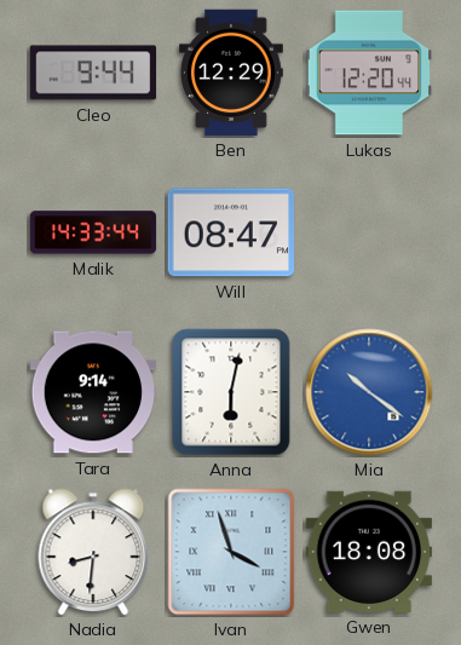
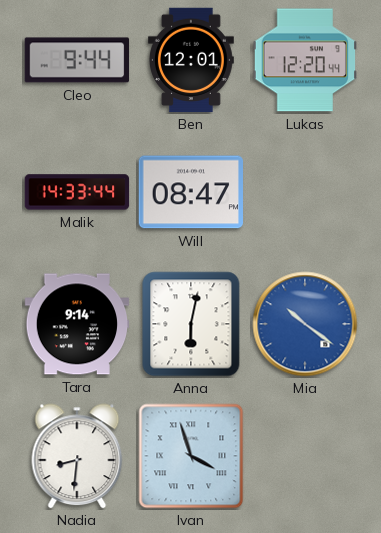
Ben: 12:29 -> 12:01 (191, 60)
Gwen: 18:08 -> none (369, 552)
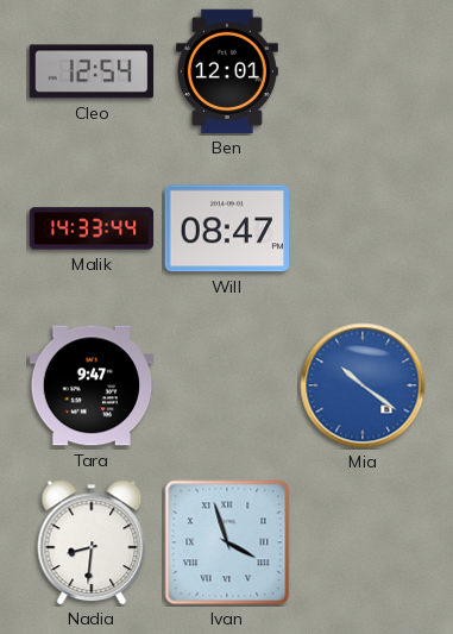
Cleo: 9:44 -> 12:54 (92, 71)
Lukas: 12:20 -> none (305, 60)
Tara: 9:14 -> 9:47 (92, 385)
Anna: 6:02 -> none (191, 324)
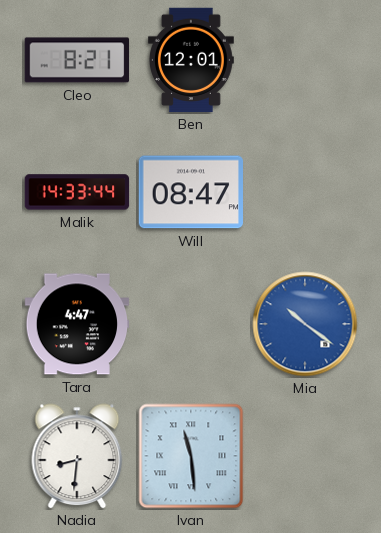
Cleo: 12:54 -> 8:21 (77, 60)
Tara: 9:47 -> 4:47 (77, 324)
Ivan: 3:57 -> 11:29 (191, 456)
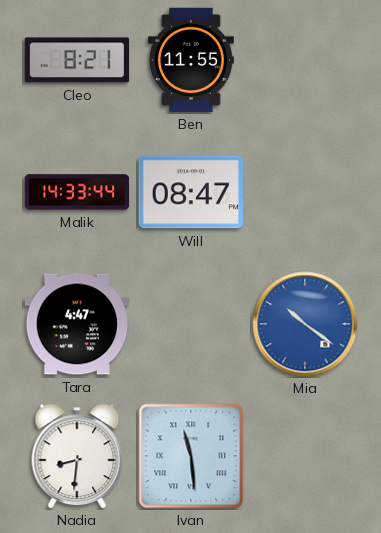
Ben: 12:01 -> 11:55 (191, 60)
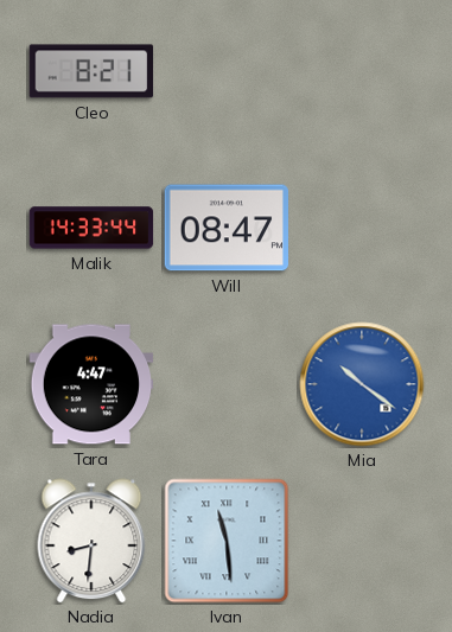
Ben: 11:55 -> none (191, 60)
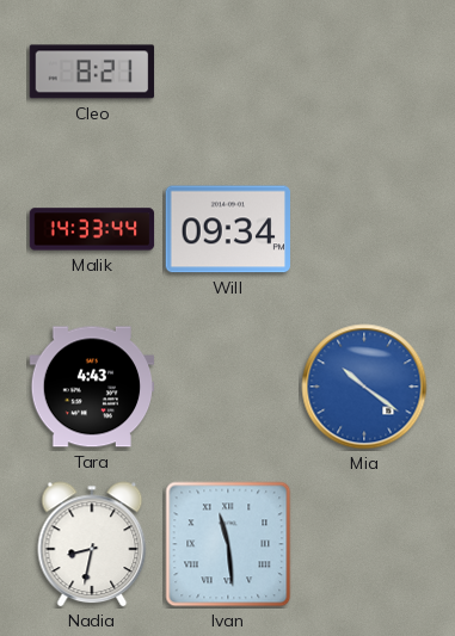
Will: 08:47 -> 09:34 (228, 229)
Tara: 4:47 -> 4:43 (92, 387)
Nadia: 8:31 -> 8:32 (92, 544)
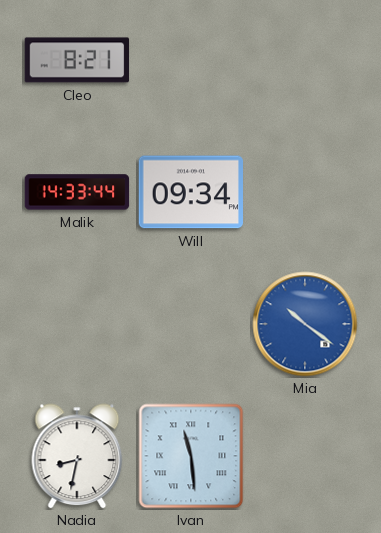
Tara: 4:43 -> none (92, 387)
